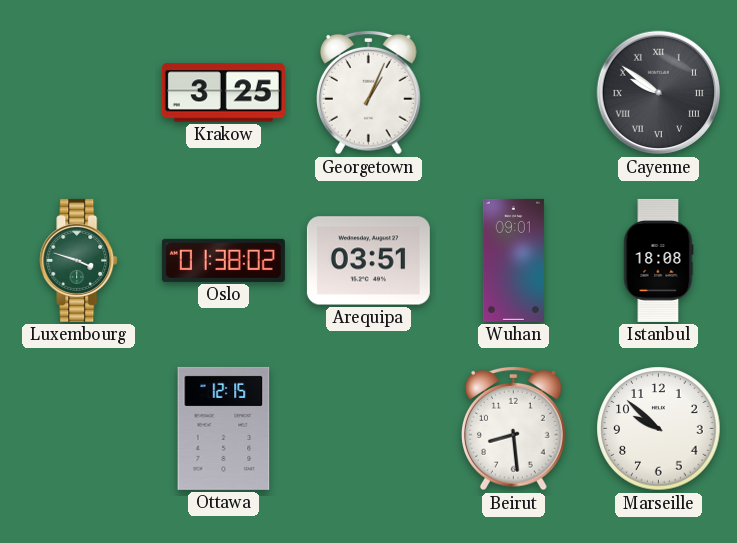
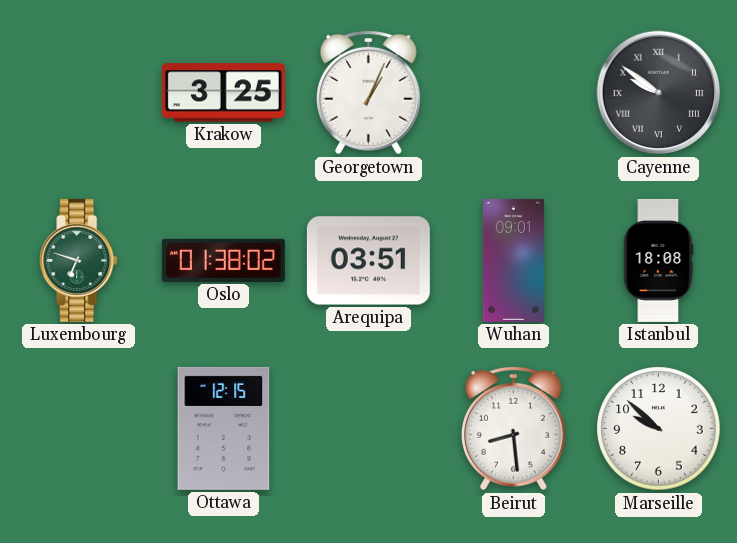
Luxembourg: 3:48 -> 6:48 (79, 260)
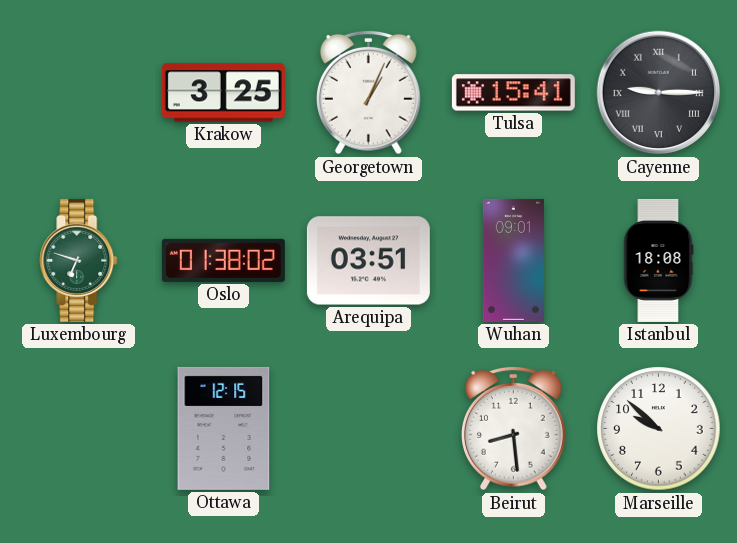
Tulsa: none -> 15:41 (513, 93)
Cayenne: 9:51 -> 9:15 (659, 93)
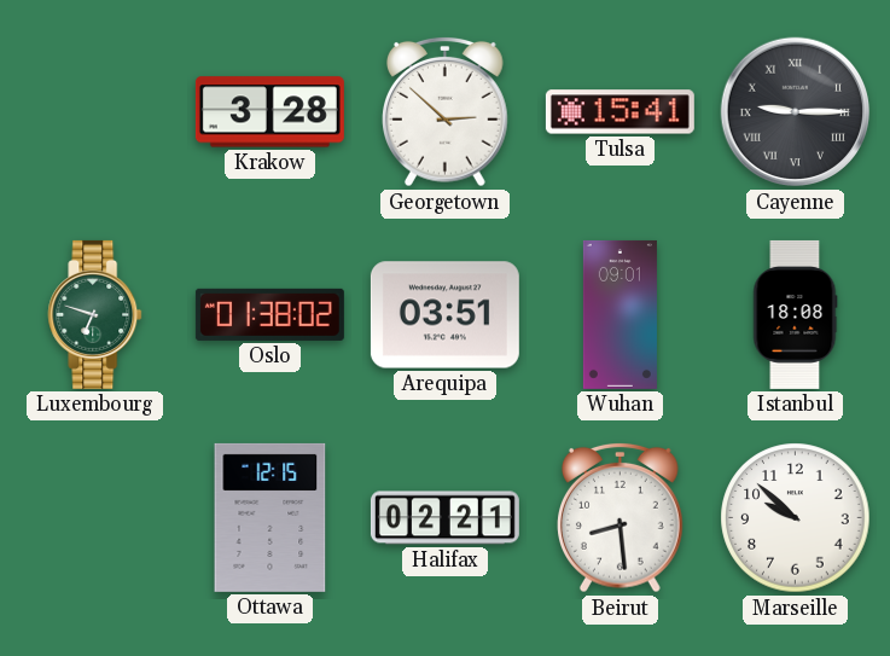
Krakow: 3:25 -> 3:28 (269, 112)
Georgetown: 1:04 -> 2:52 (446, 111)
Halifax: none -> 02:21 (444, 518)
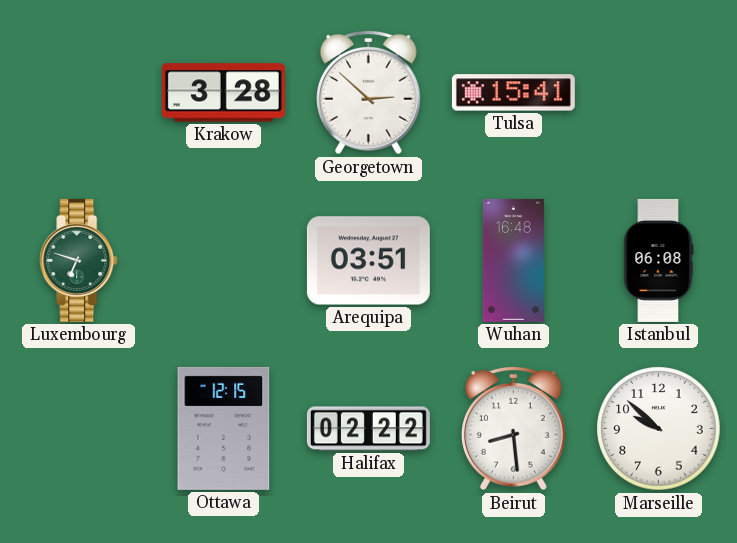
Cayenne: 9:15 -> none (796, 112)
Oslo: 01:38 -> none (269, 314)
Wuhan: 09:01 -> 16:48 (513, 260)
Istanbul: 18:08 -> 06:08 (658, 260)
Halifax: 02:21 -> 02:22 (368, 429)
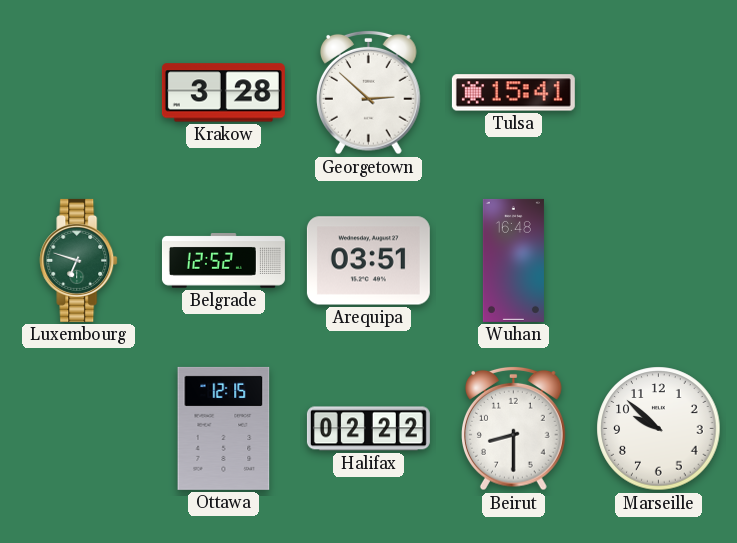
Belgrade: none -> 12:52 (223, 261)
Istanbul: 06:08 -> none (658, 260)
Beirut: 8:29 -> 8:30 (514, 428)
